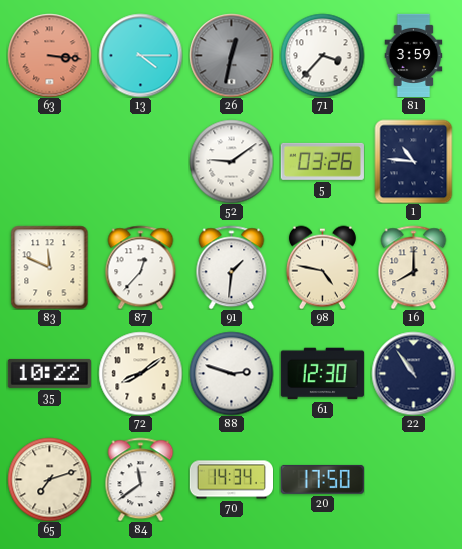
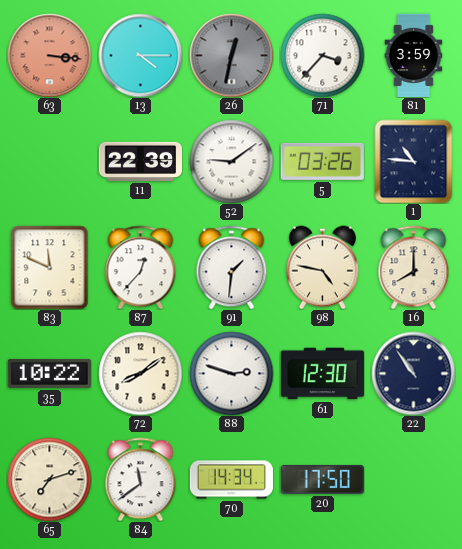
11: none -> 22:39 (140, 161)
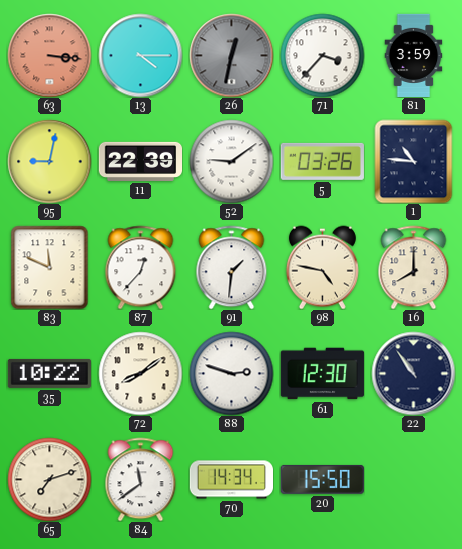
95: none -> 9:02 (49, 161)
20: 17:50 -> 15:50 (322, 479)
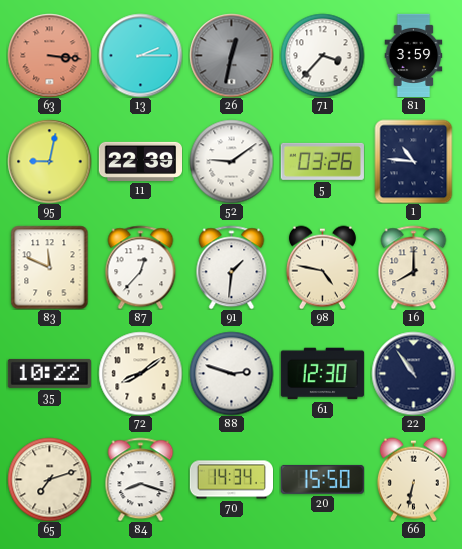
13: 4:15 -> 2:15 (140, 55)
84: 11:39 -> 8:18 (141, 479)
66: none -> 6:32 (413, 479)
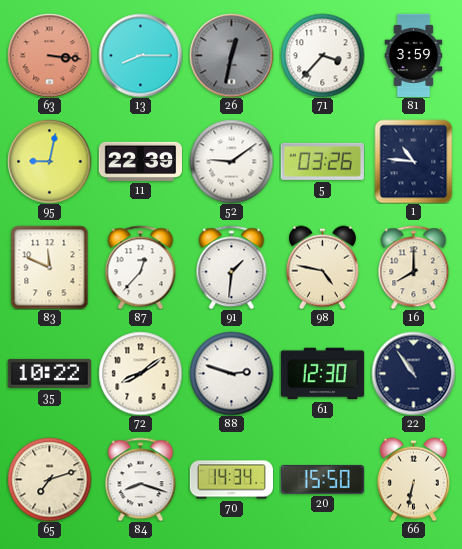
13: 2:15 -> 8:15 (140, 55)
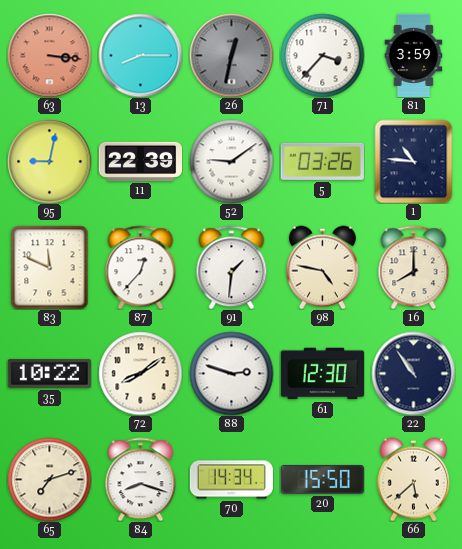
66: 6:32 -> 5:38 (413, 479)
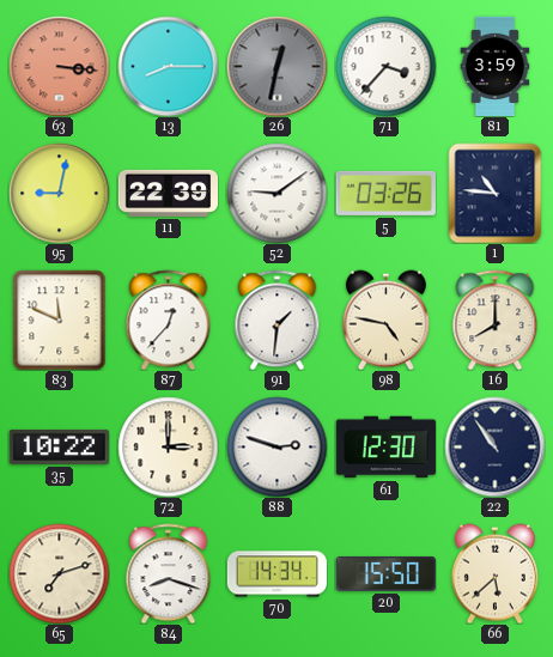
72: 8:09 -> 3:00 (168, 446)
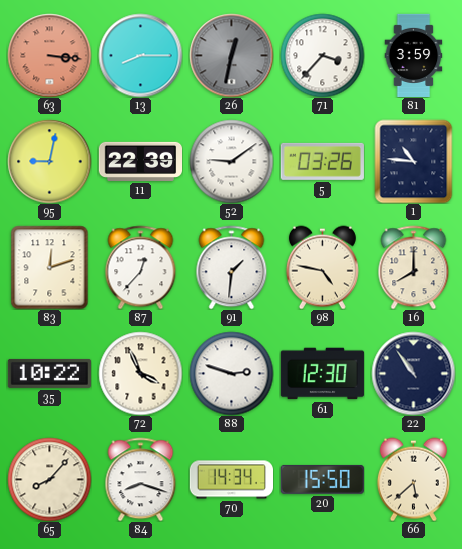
83: 11:49 -> 12:12 (50, 267)
72: 3:00 -> 3:56 (140, 373)
65: 7:12 -> 8:07 (49, 479)
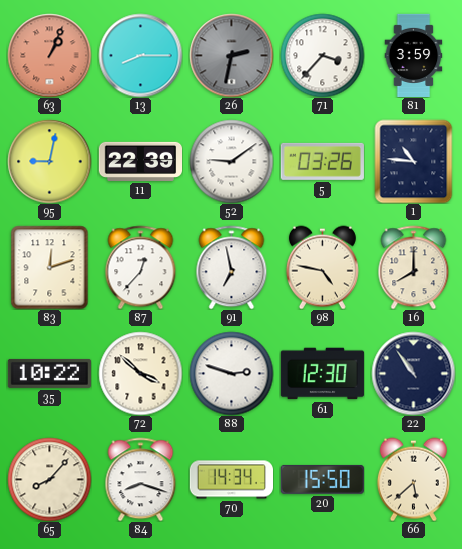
63: 3:16 -> 1:04 (49, 55)
26: 12:32 -> 2:32 (231, 55)
91: 1:31 -> 6:58 (232, 267)
72: 3:56 -> 3:52 (140, 373)
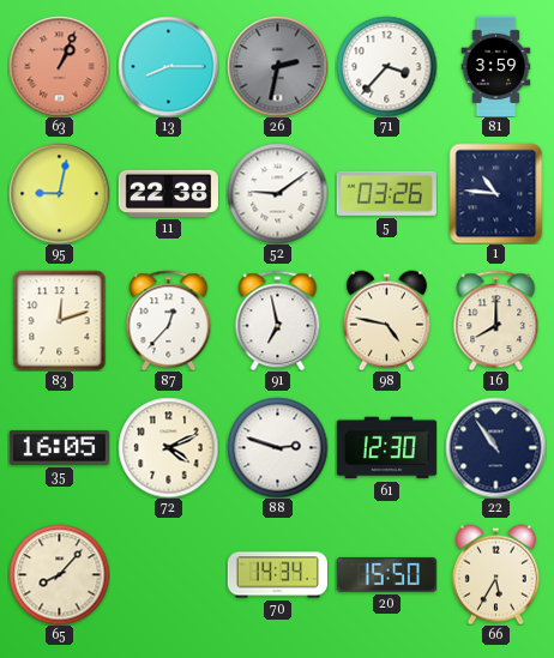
11: 22:39 -> 22:38 (168, 193)
35: 10:22 -> 16:05 (59, 447)
72: 3:52 -> 4:11 (168, 447)
84: 8:18 -> none (141, 479)
66: 5:38 -> 5:35 (495, 574)
